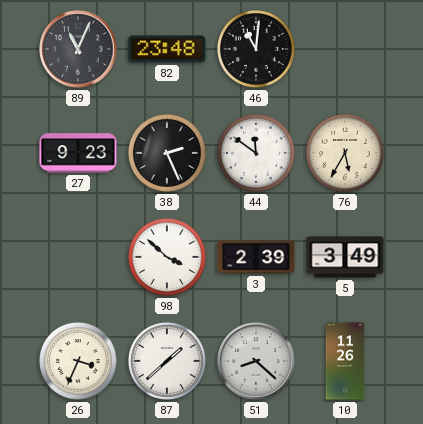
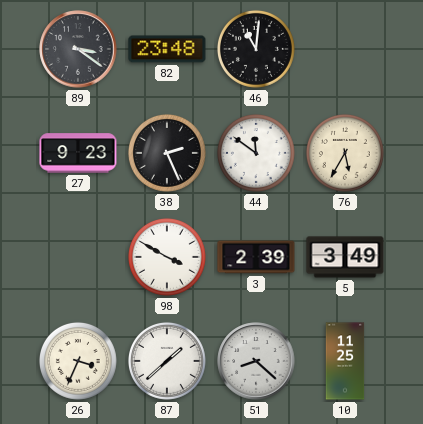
89: 11:04 -> 3:21 (78, 49)
98: 3:52 -> 3:50 (167, 257)
10: 11:26 -> 11:25 (345, 361)
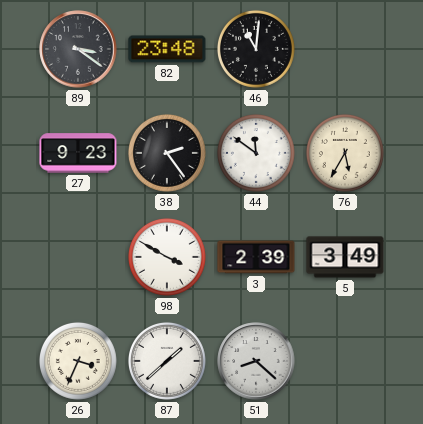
38: 2:26 -> 2:24 (167, 153)
10: 11:25 -> none (345, 361)
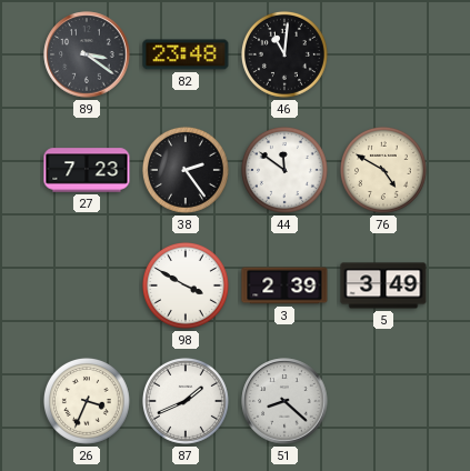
27: 9:23 -> 7:23 (87, 170)
76: 5:35 -> 4:50 (383, 170)
87: 1:38 -> 1:41 (186, 401)
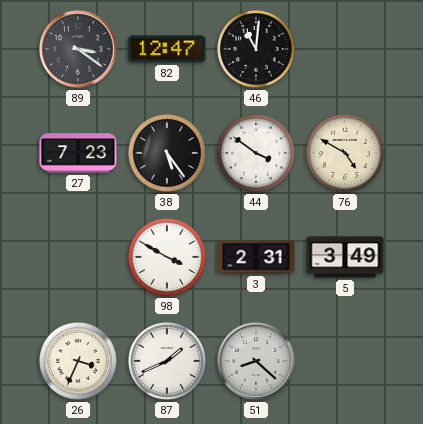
82: 23:48 -> 12:47 (167, 49)
38: 2:24 -> 5:24 (167, 153)
44: 11:51 -> 3:51 (256, 153)
3: 2:39 -> 2:31 (256, 257)
